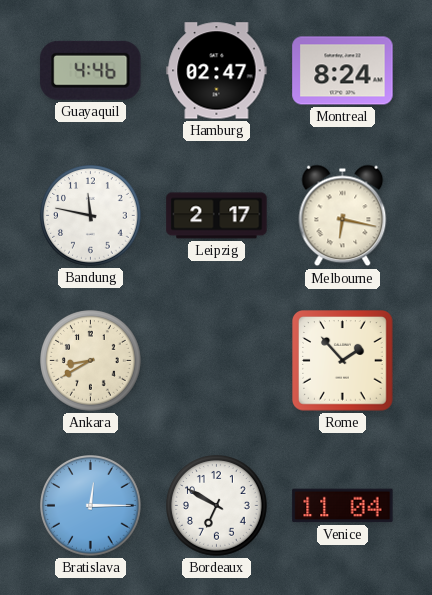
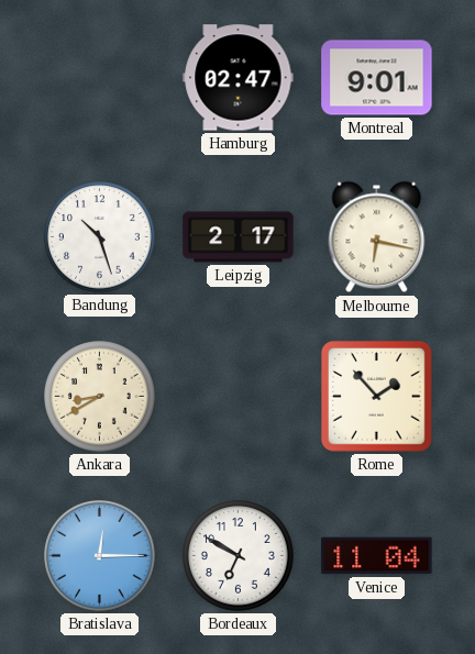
Guayaquil: 4:46 -> none (91, 70)
Montreal: 8:24 -> 9:01 (377, 78)
Bandung: 11:47 -> 10:27 (100, 237)
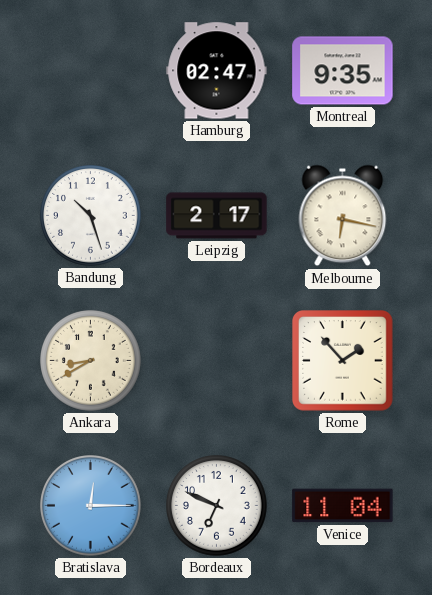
Montreal: 9:01 -> 9:35 (343, 71)
Bordeaux: 6:50 -> 6:49 (217, 506)
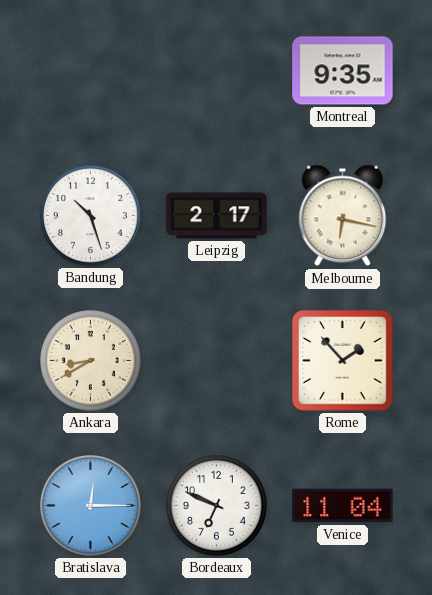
Hamburg: 02:47 -> none (217, 71)
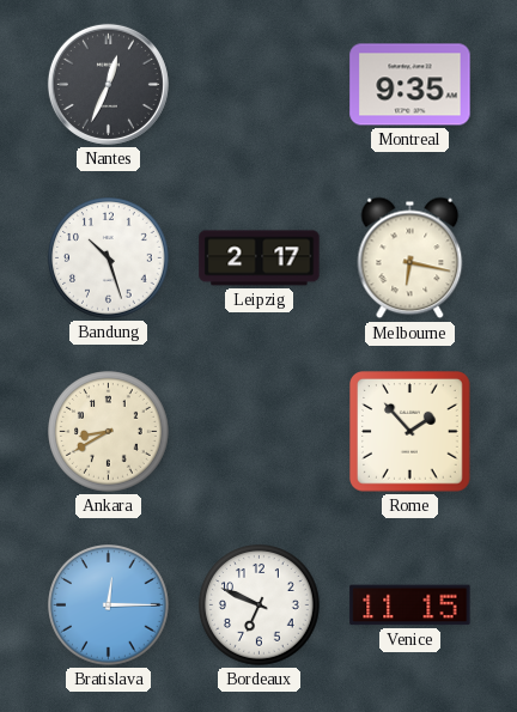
Nantes: none -> 12:34 (108, 84)
Venice: 11:04 -> 11:15 (410, 605)
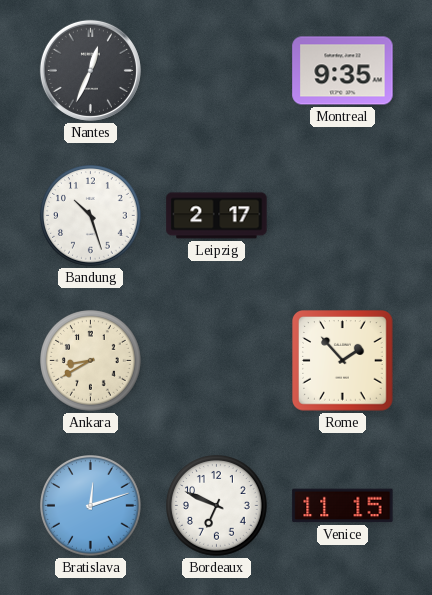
Melbourne: 6:17 -> none (410, 258)
Bratislava: 12:15 -> 12:12 (91, 506)
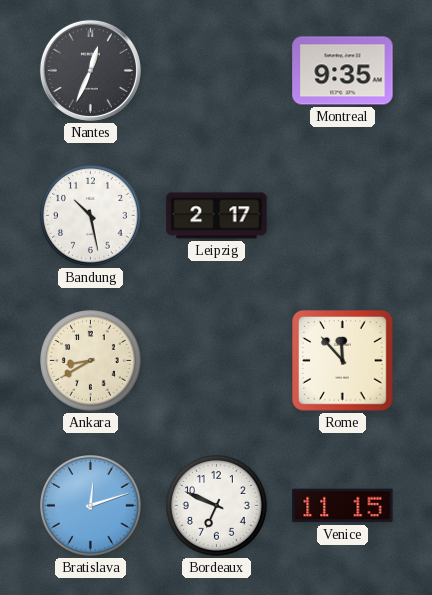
Bandung: 10:27 -> 10:28 (91, 216)
Rome: 1:53 -> 11:53 (343, 361)
